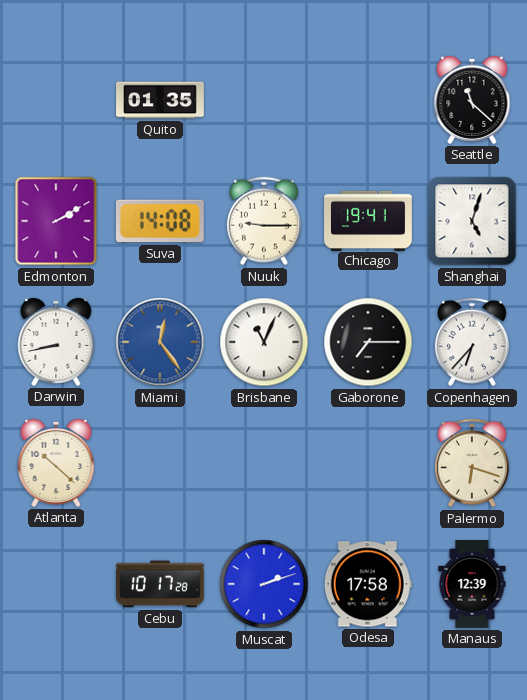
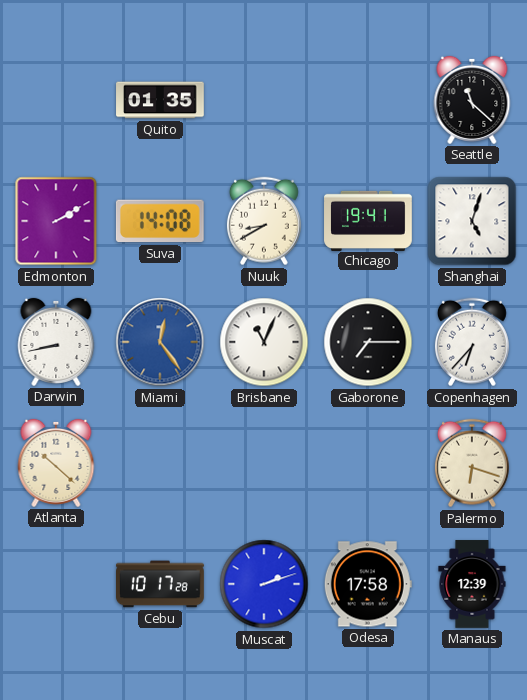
Nuuk: 9:15 -> 8:40 (264, 221)
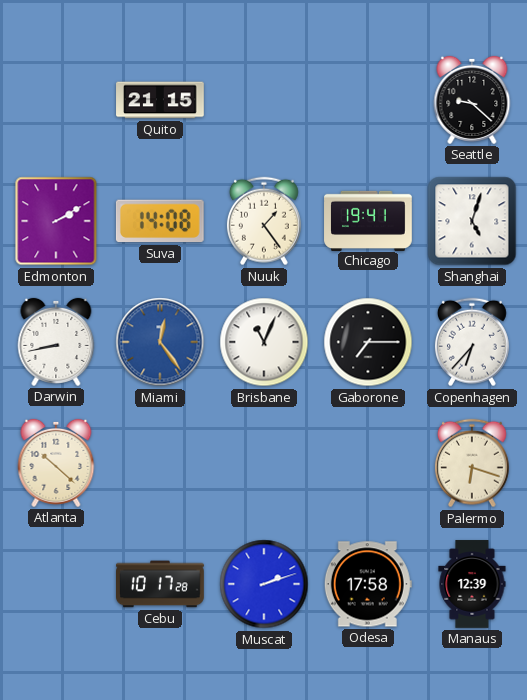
Quito: 01:35 -> 21:15 (160, 100)
Seattle: 11:22 -> 9:22 (472, 100)
Nuuk: 8:40 -> 1:24 (264, 221)
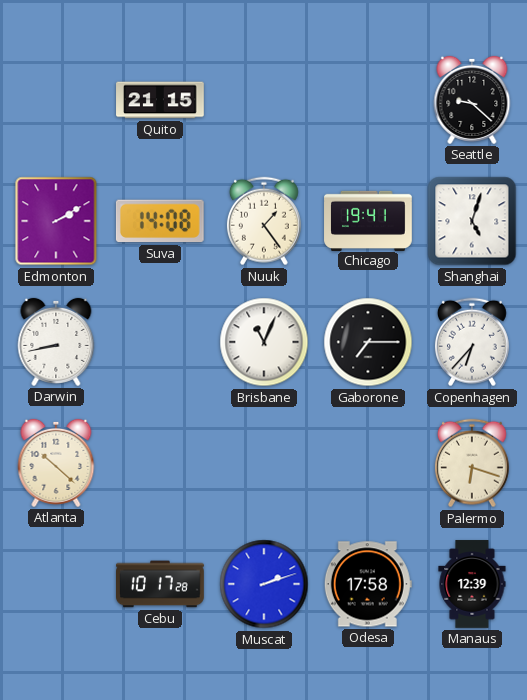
Miami: 12:24 -> none (160, 342)
